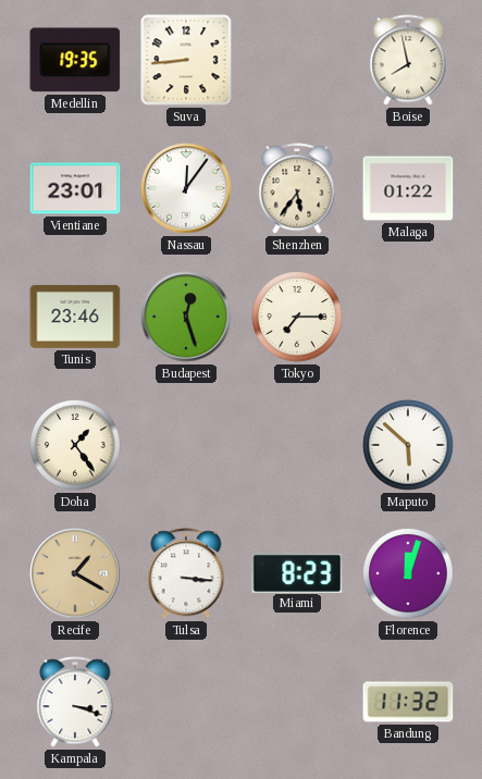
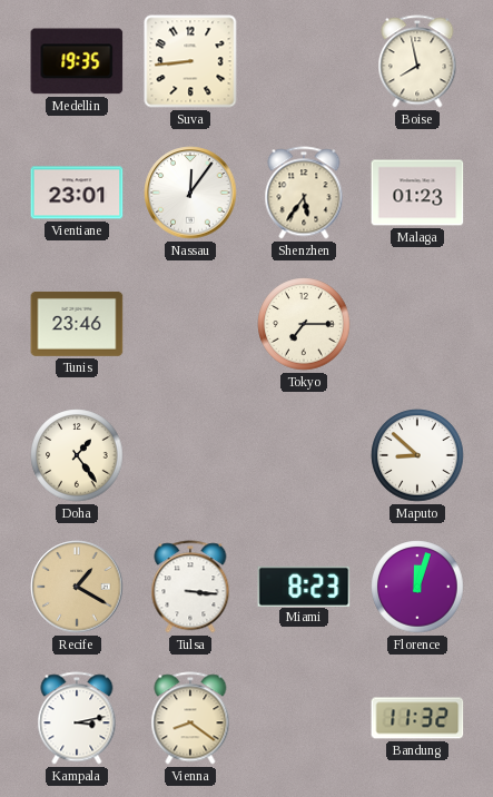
Malaga: 01:22 -> 01:23 (417, 193)
Budapest: 12:27 -> none (186, 317)
Maputo: 5:52 -> 8:52 (417, 455)
Kampala: 3:18 -> 3:13 (77, 718)
Vienna: none -> 8:21 (190, 718)
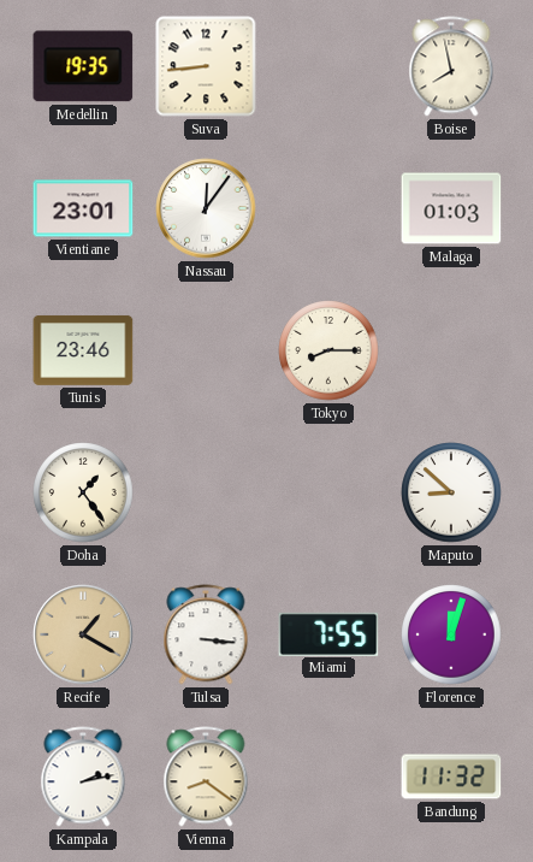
Shenzhen: 5:36 -> none (304, 193)
Malaga: 01:23 -> 01:03 (451, 208)
Tokyo: 7:15 -> 8:15 (328, 350)
Miami: 8:23 -> 7:55 (328, 633)
Kampala: 3:13 -> 2:13 (83, 777)
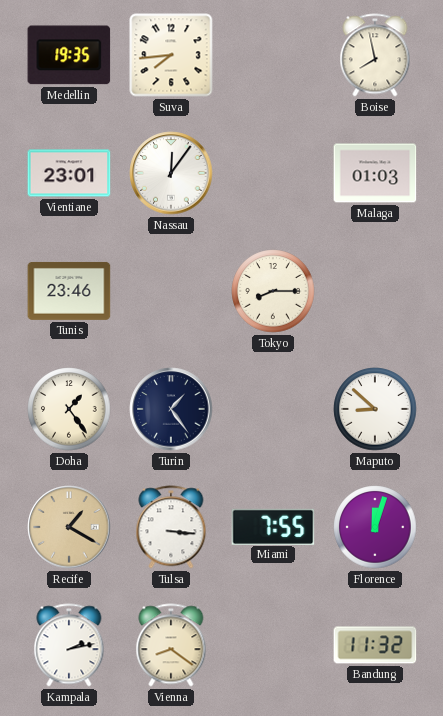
Suva: 8:44 -> 7:44 (171, 55)
Turin: none -> 1:24 (171, 409)
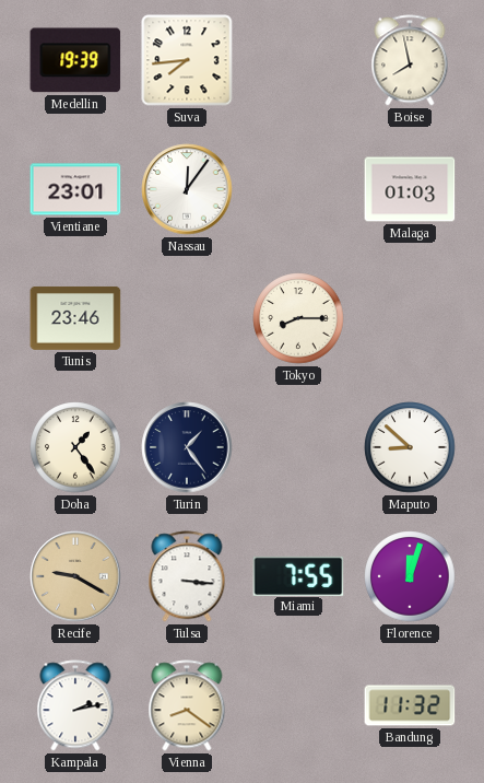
Medellin: 19:35 -> 19:39 (75, 60)
Recife: 1:20 -> 9:20 (75, 576)
